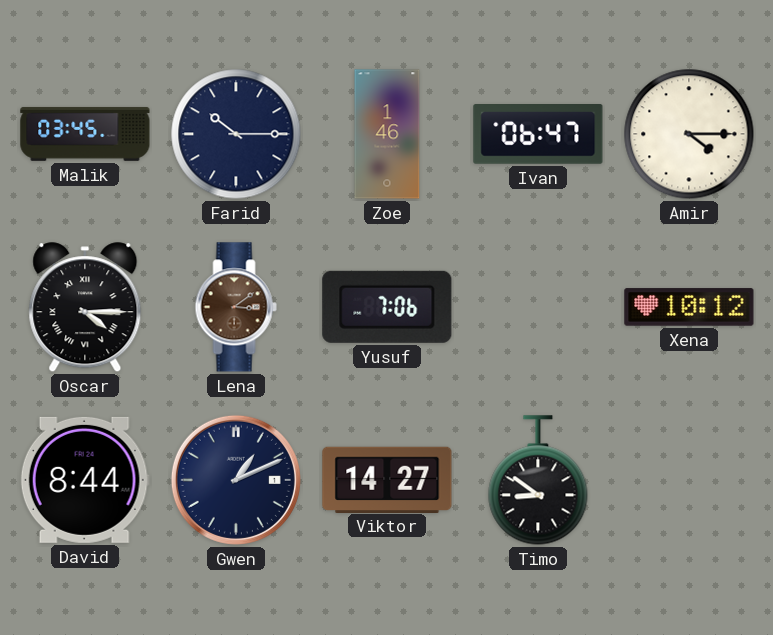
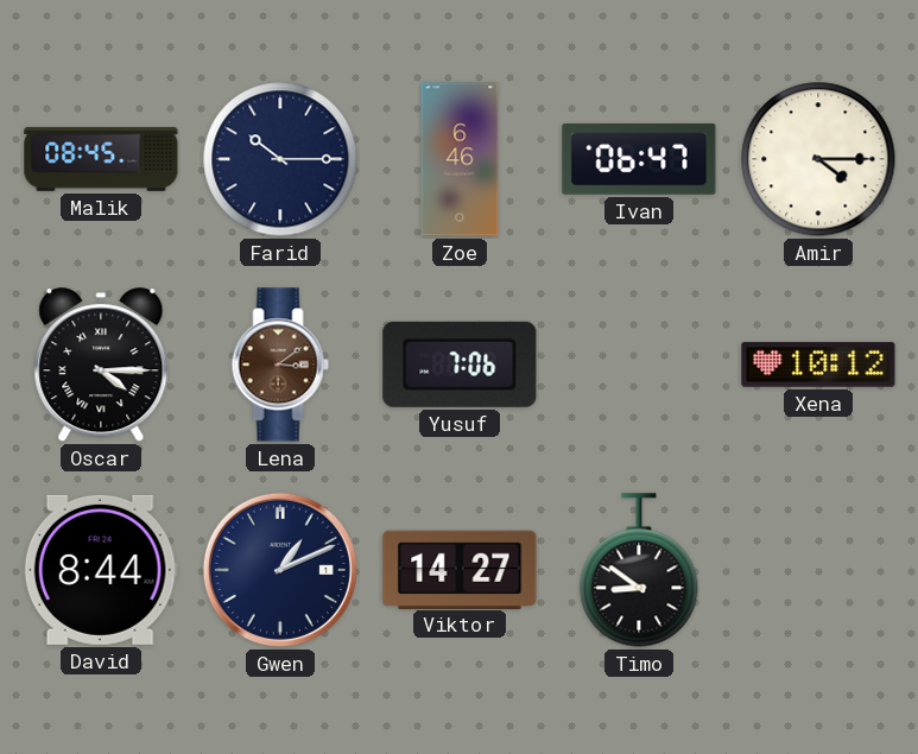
Malik: 03:45 -> 08:45 (101, 159)
Zoe: 1:46 -> 6:46 (460, 159)
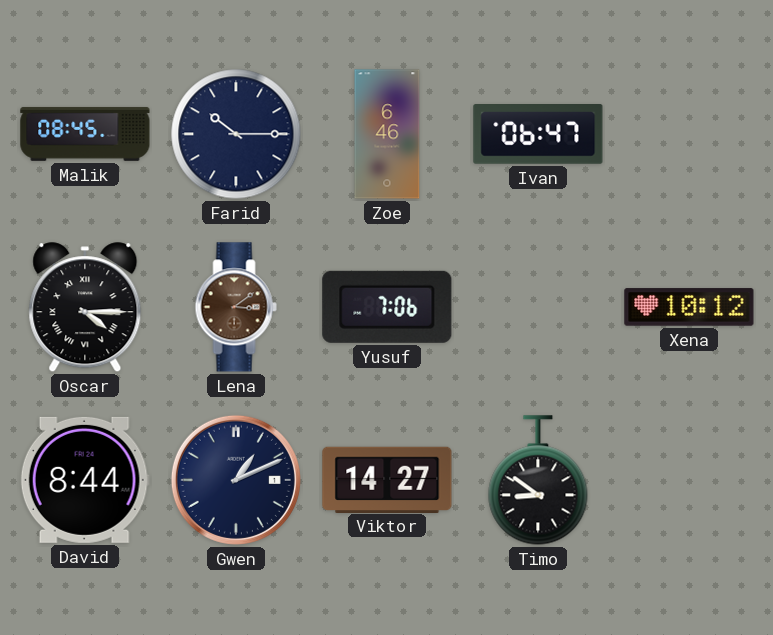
Amir: 4:15 -> none (818, 159)
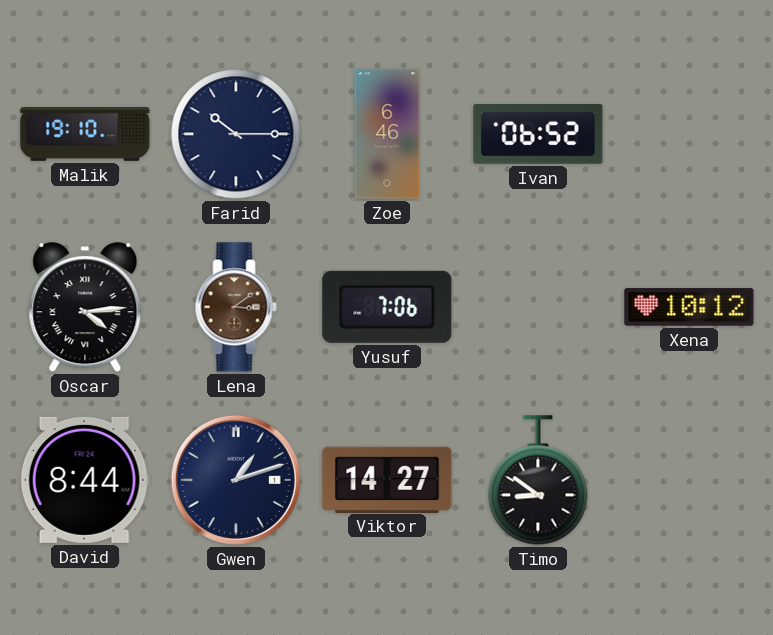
Malik: 08:45 -> 19:10 (85, 134)
Ivan: 06:47 -> 06:52 (538, 135)
Oscar: 4:15 -> 4:14 (85, 308)
Gwen: 1:11 -> 1:12 (236, 480)
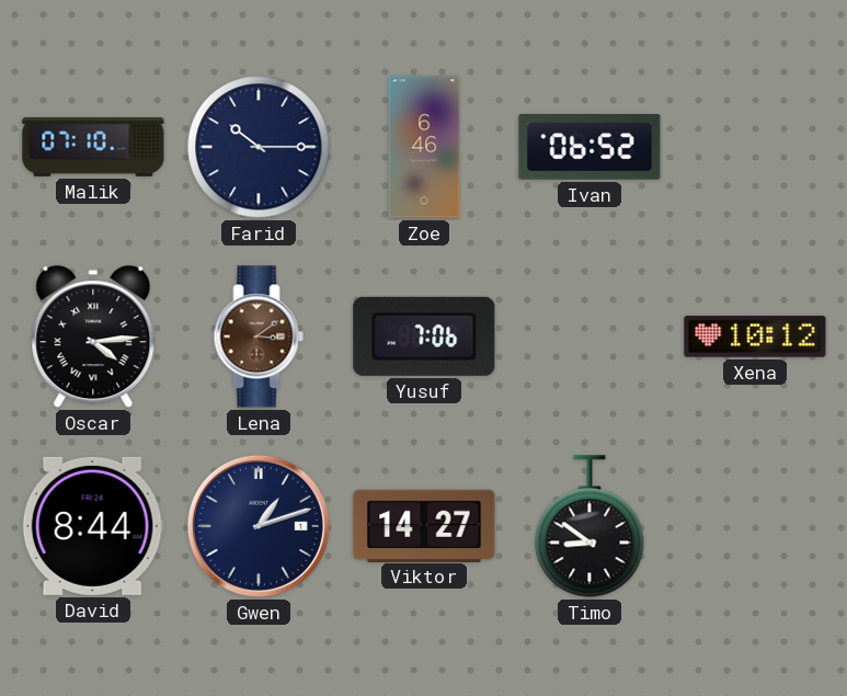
Malik: 19:10 -> 07:10 (93, 147)
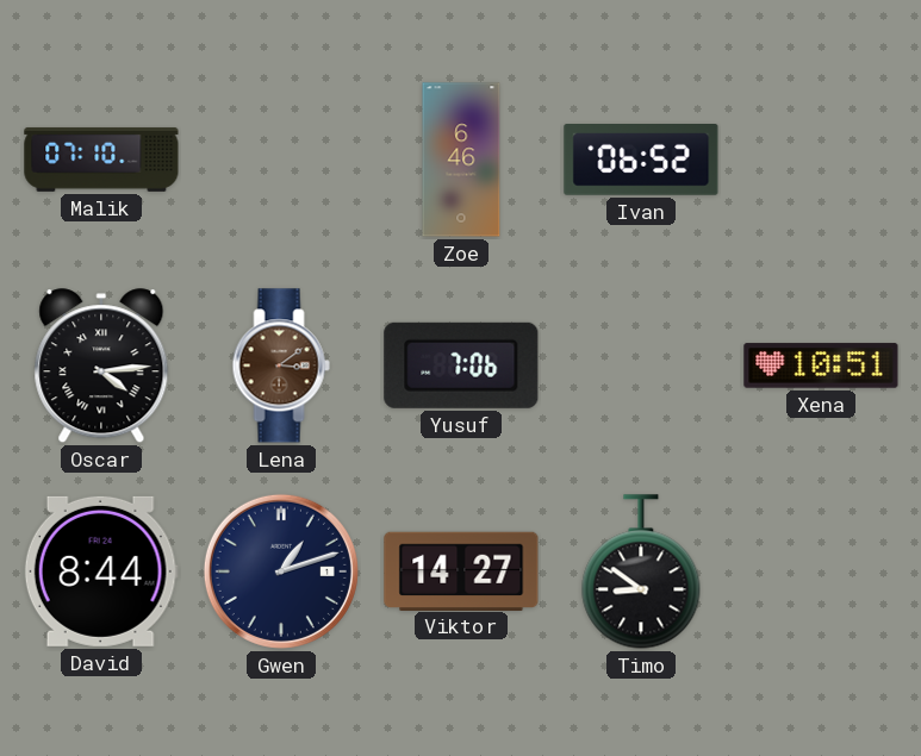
Farid: 10:15 -> none (259, 147)
Xena: 10:12 -> 10:51 (821, 365)
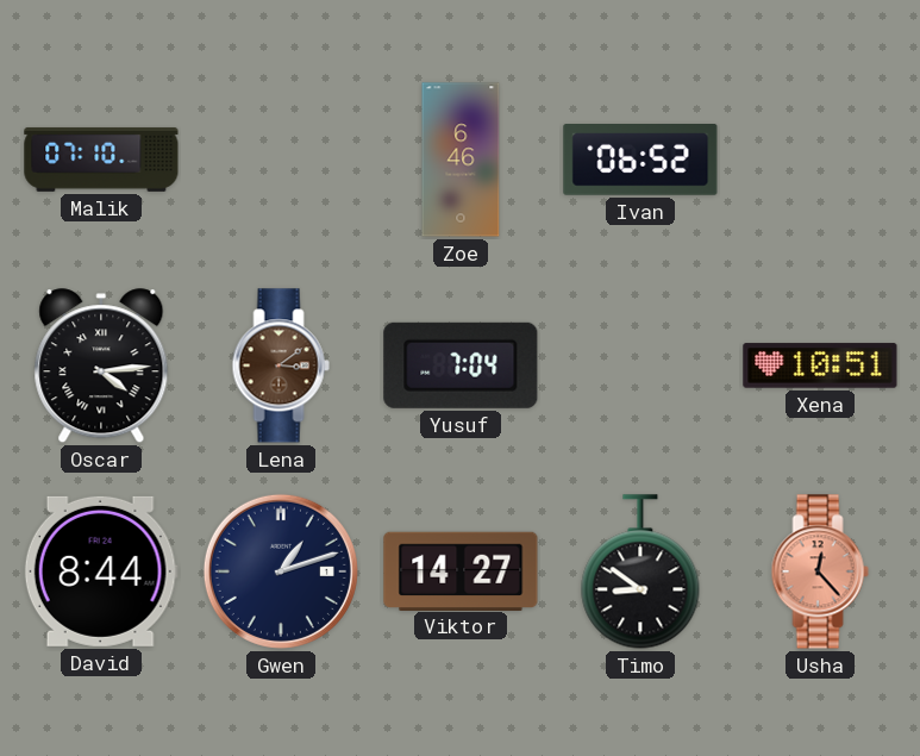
Yusuf: 7:06 -> 7:04 (461, 365)
Usha: none -> 12:23 (820, 571)
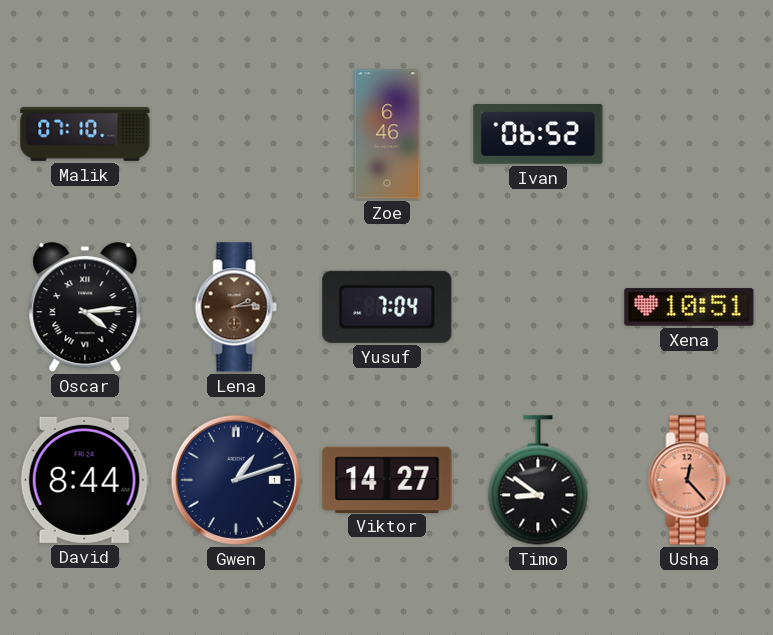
Lena: 3:09 -> 2:14 (236, 307)
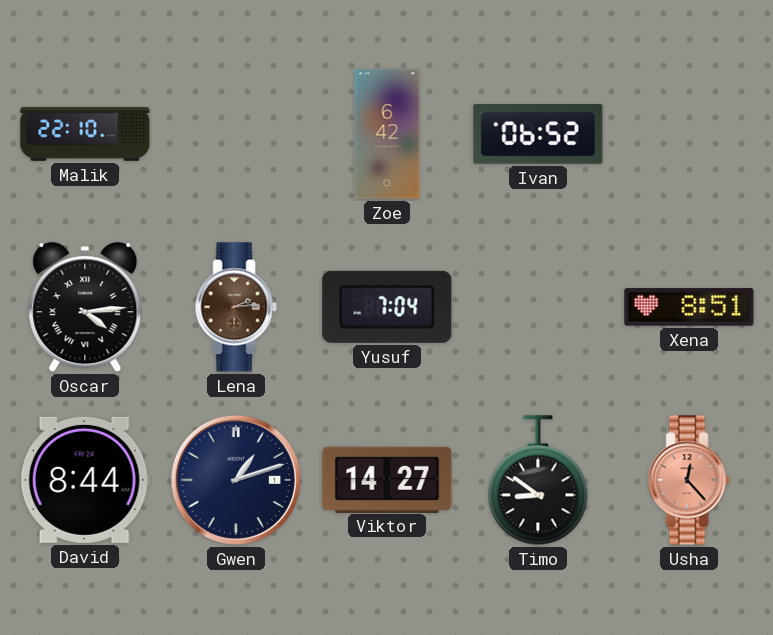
Malik: 07:10 -> 22:10 (85, 134)
Zoe: 6:46 -> 6:42 (387, 134)
Xena: 10:51 -> 8:51 (689, 307)
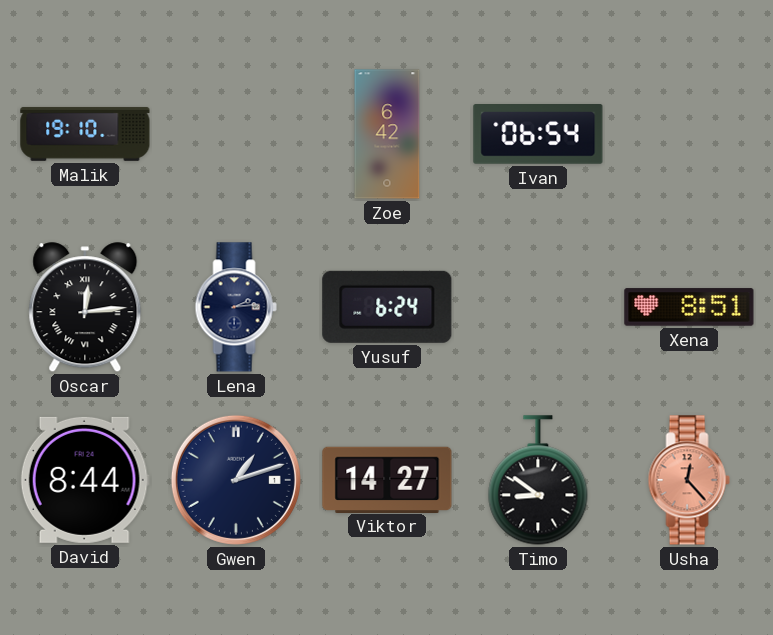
Malik: 22:10 -> 19:10 (85, 134)
Ivan: 06:52 -> 06:54 (538, 135)
Oscar: 4:14 -> 12:14 (85, 308)
Lena dial: brown -> navy (236, 307)
Yusuf: 7:04 -> 6:24 (387, 307)
